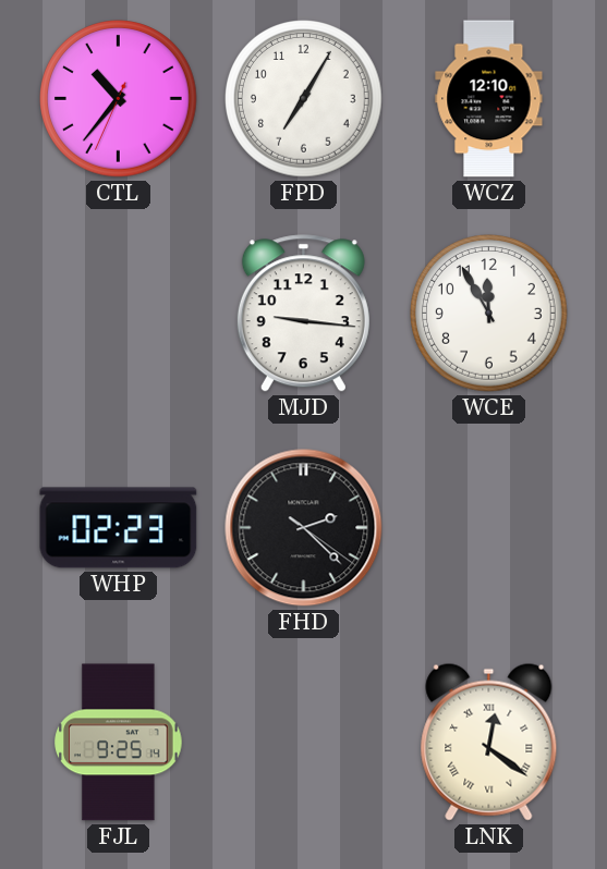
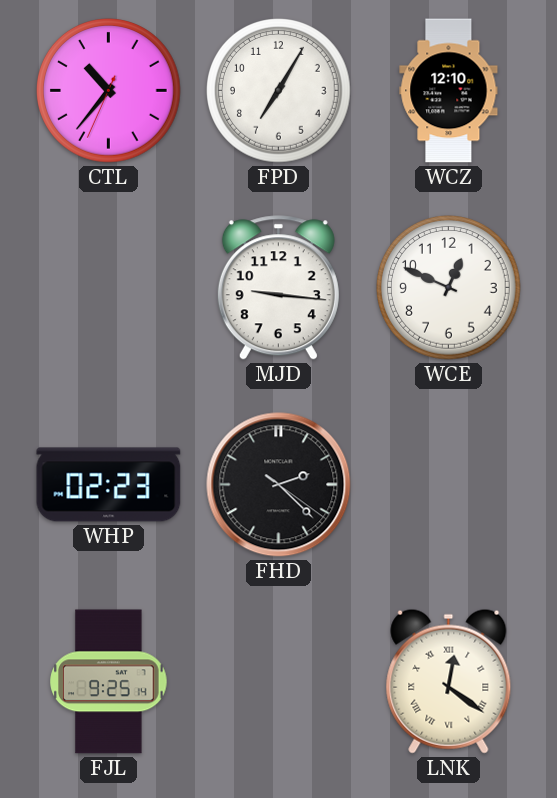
WCE: 11:55 -> 12:49 (449, 288)
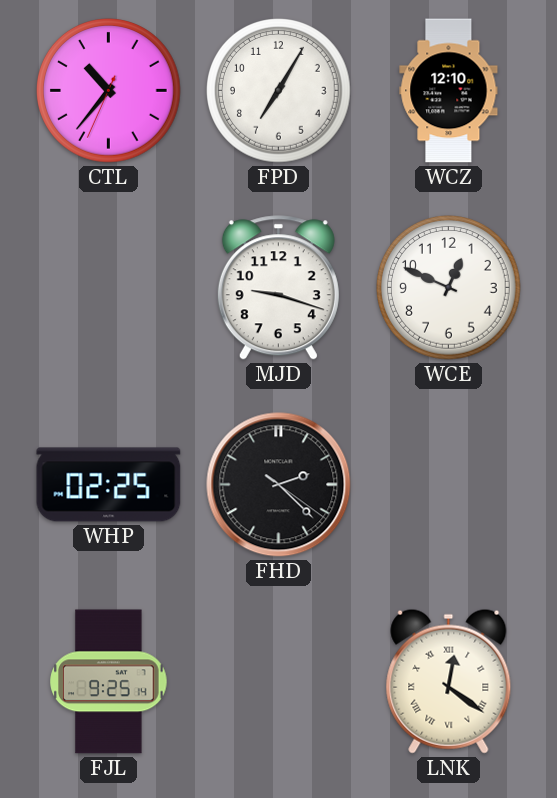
MJD: 9:16 -> 9:18 (278, 288)
WHP: 02:23 -> 02:25 (109, 485)
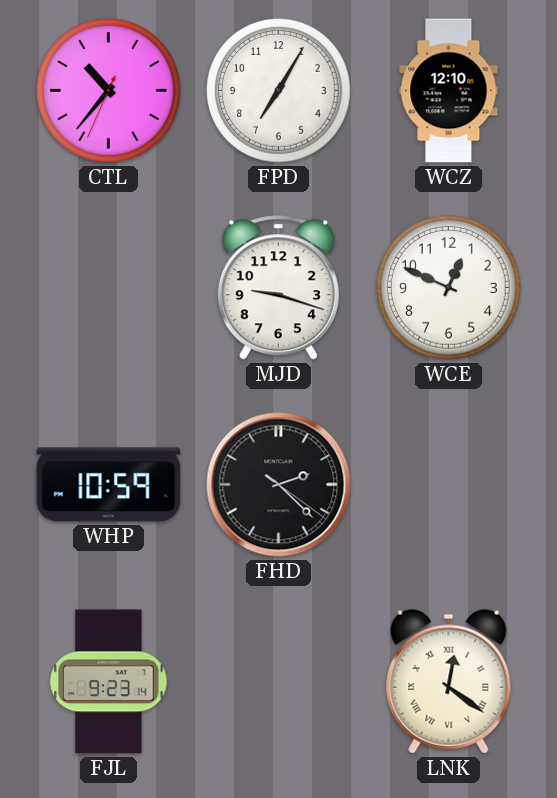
WHP: 02:25 -> 10:59 (109, 485)
FJL: 9:25 -> 9:23 (109, 682)
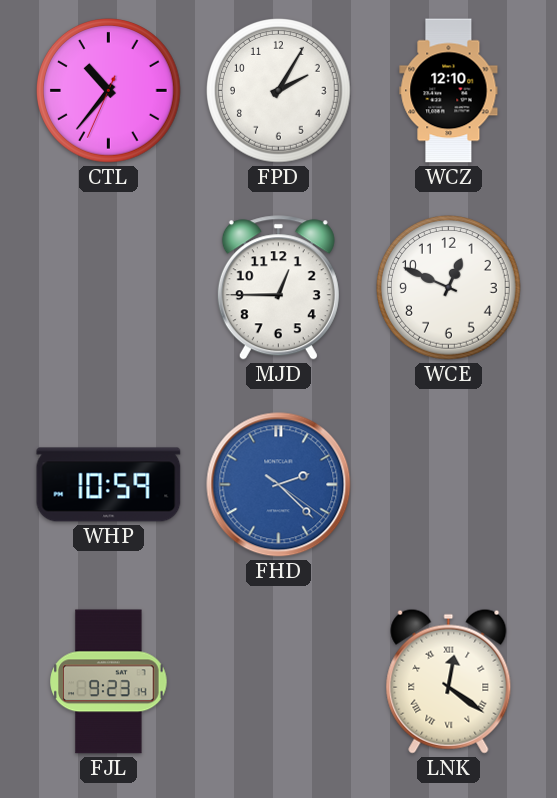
FPD: 7:05 -> 2:05 (279, 91)
MJD: 9:18 -> 12:45 (278, 288)
FHD dial: black -> blue (279, 485)
